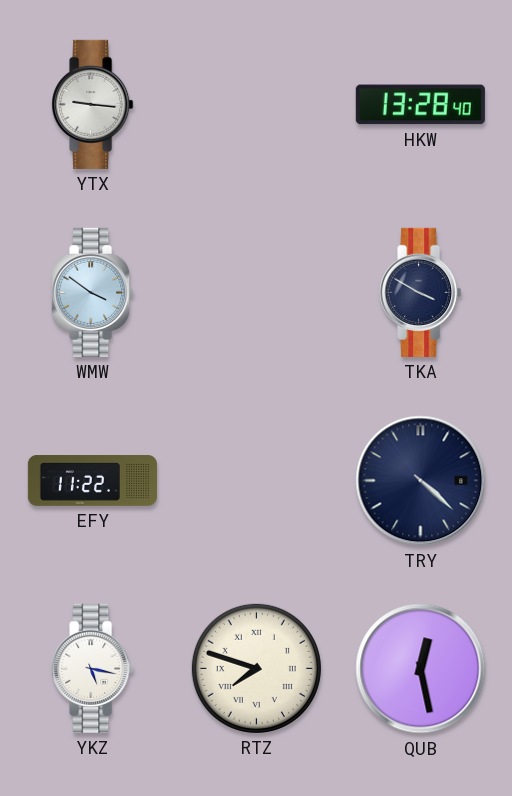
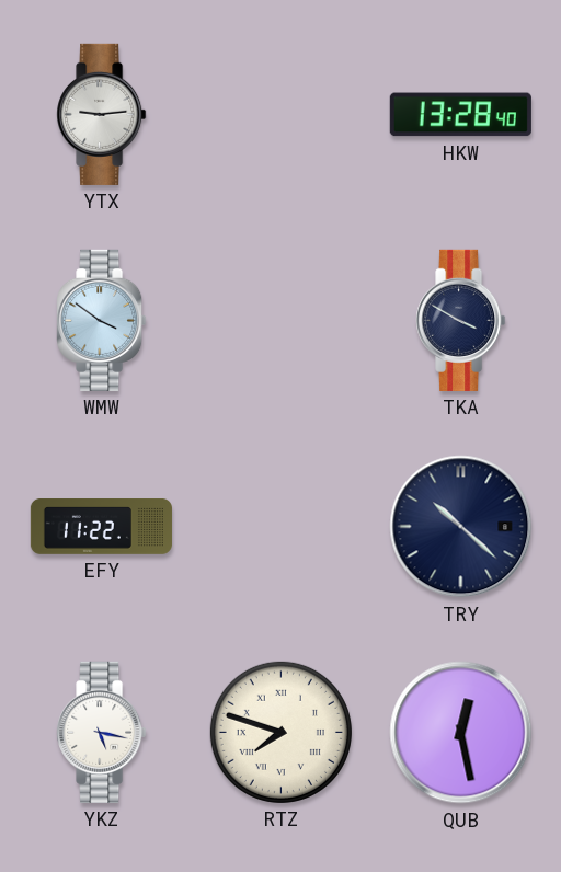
YTX: 9:16 -> 9:14 (102, 114)
TRY: 4:22 -> 10:22 (461, 527)
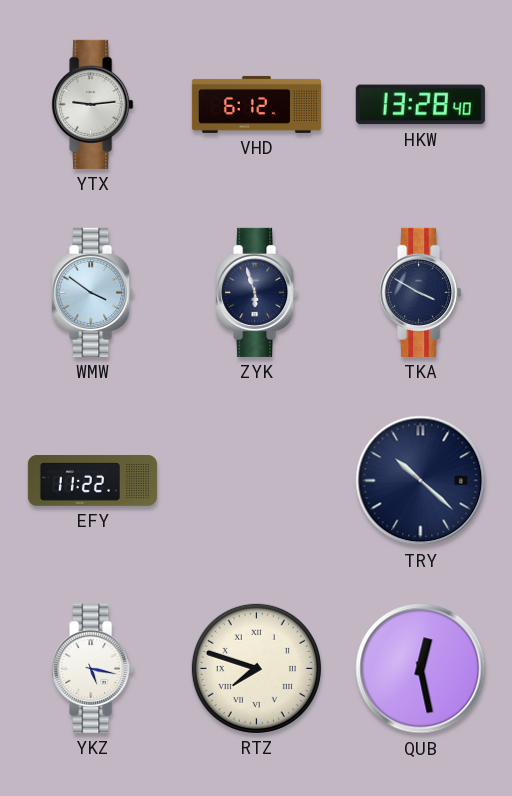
VHD: none -> 6:12 (256, 104)
ZYK: none -> 5:57 (257, 292)
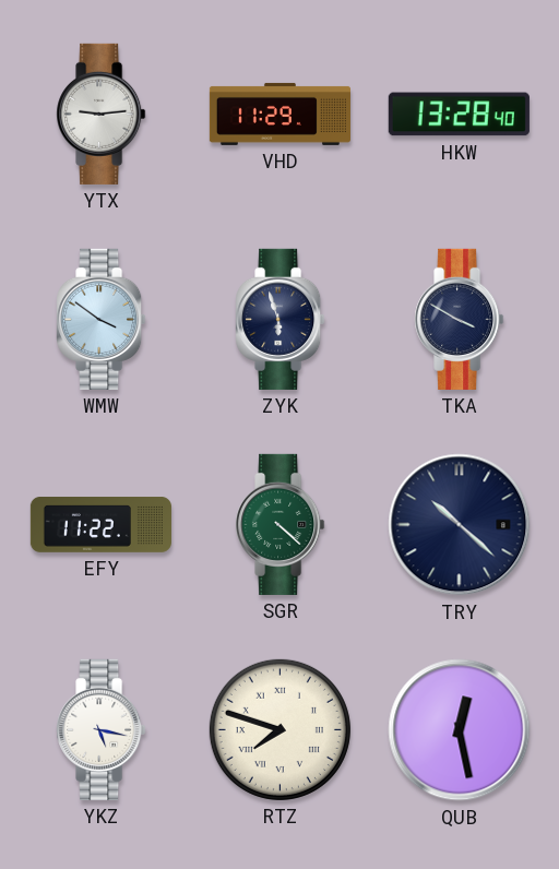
VHD: 6:12 -> 11:29 (279, 114)
SGR: none -> 4:22 (281, 524)
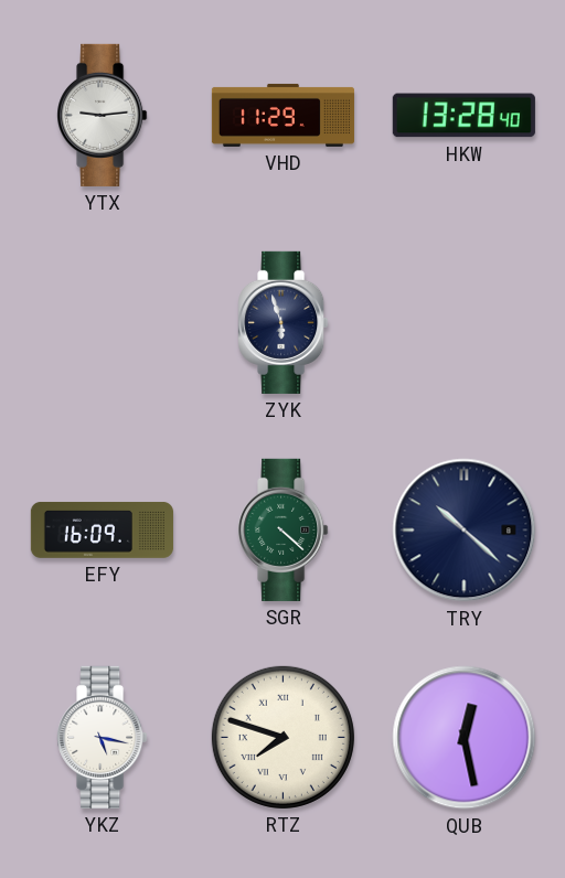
WMW: 3:51 -> none (102, 319)
TKA: 3:50 -> none (460, 319)
EFY: 11:22 -> 16:09 (102, 531)
